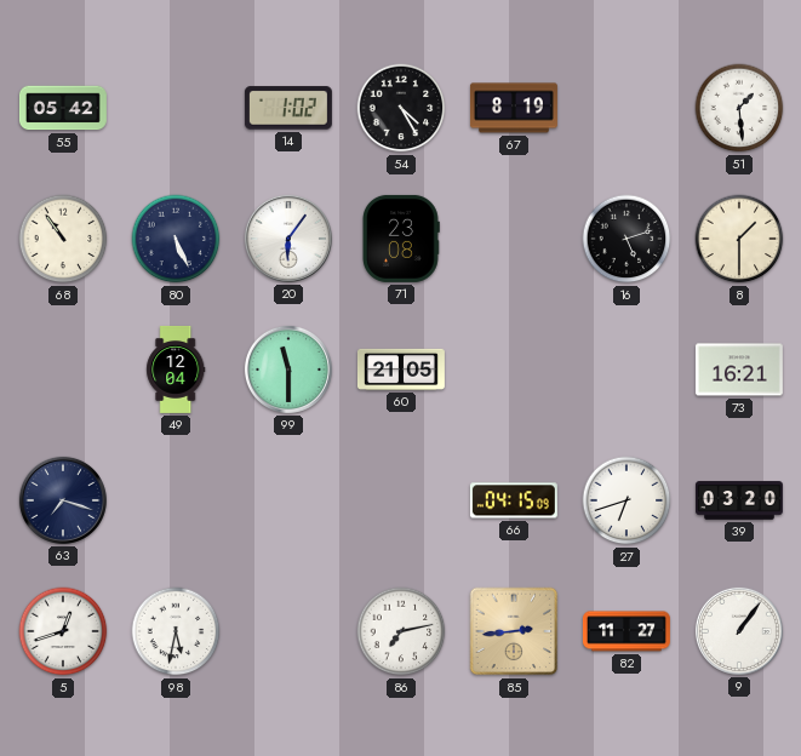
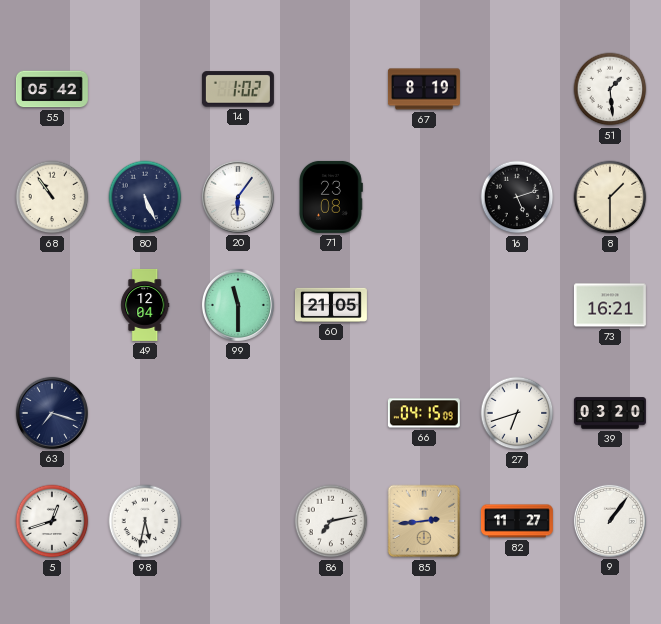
54: 4:25 -> none (401, 108)
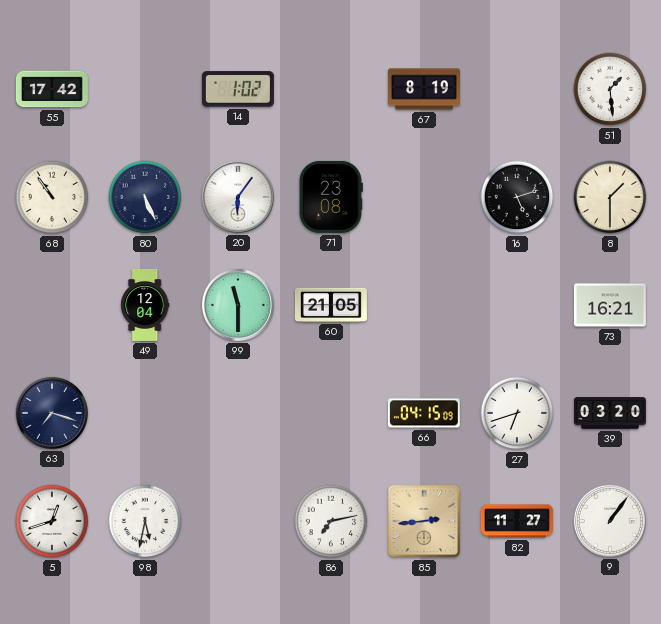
55: 05:42 -> 17:42 (52, 89)
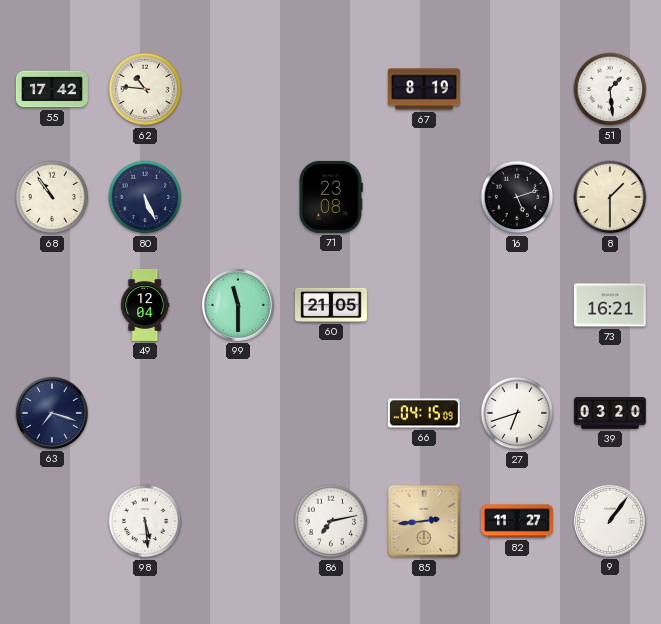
62: none -> 10:46 (145, 89)
14: 1:02 -> none (238, 89)
20: 6:06 -> none (238, 197)
5: 12:42 -> none (52, 521)
98: 5:32 -> 5:29 (145, 521)
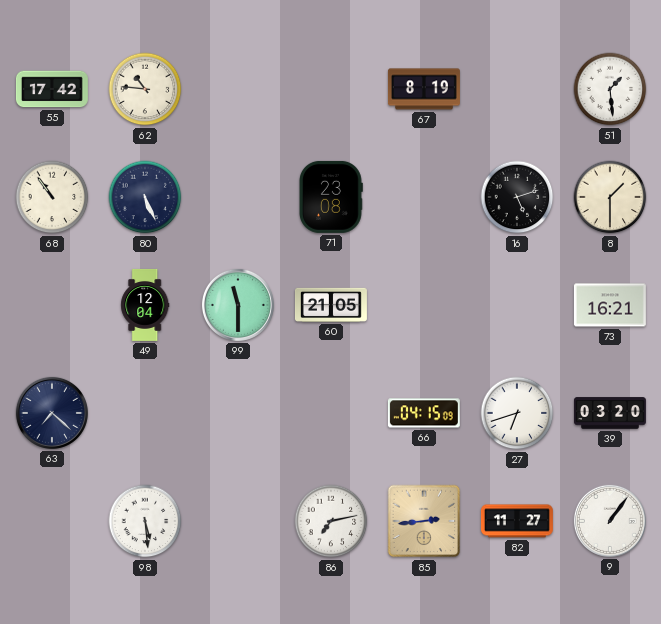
63: 7:18 -> 7:22 (52, 413)
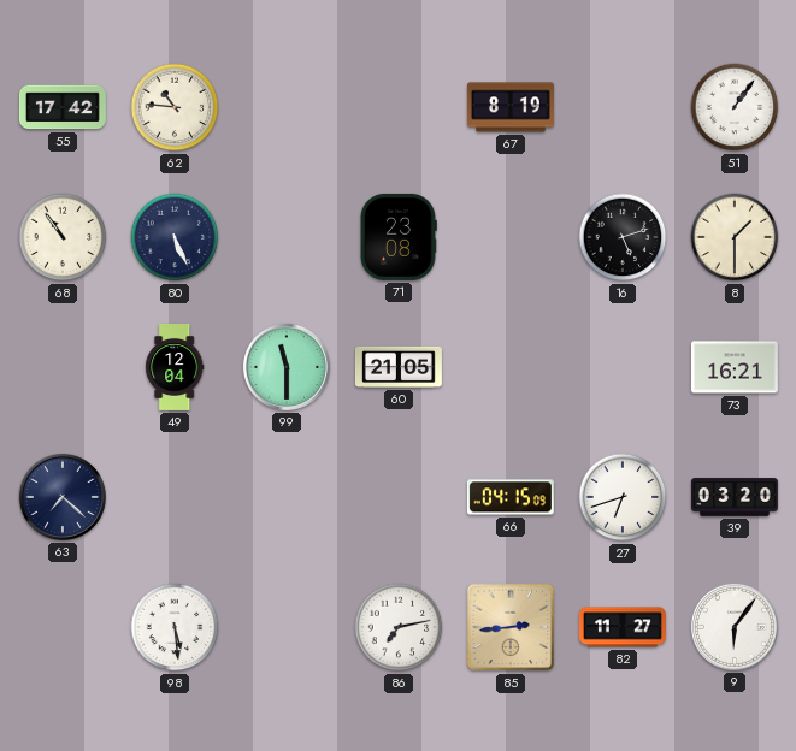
51: 1:29 -> 1:06 (735, 107)
9: 1:06 -> 6:06 (735, 627)
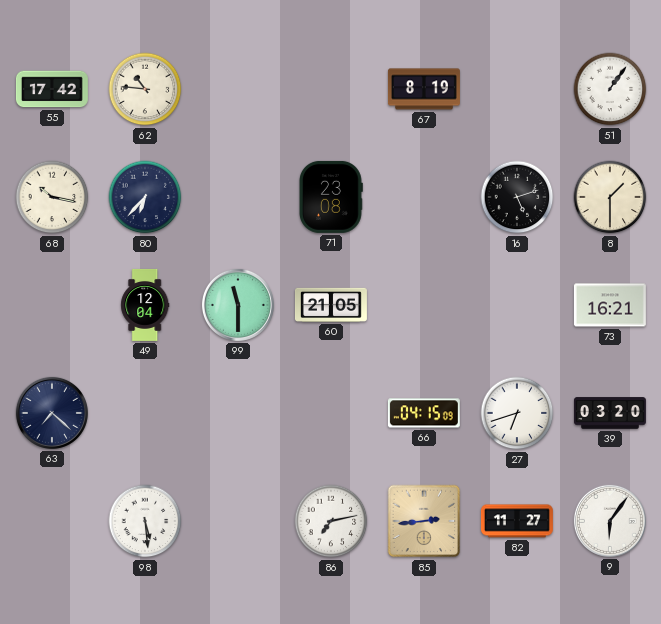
68: 10:54 -> 10:17 (52, 197)
80: 5:26 -> 6:37 (145, 197)
